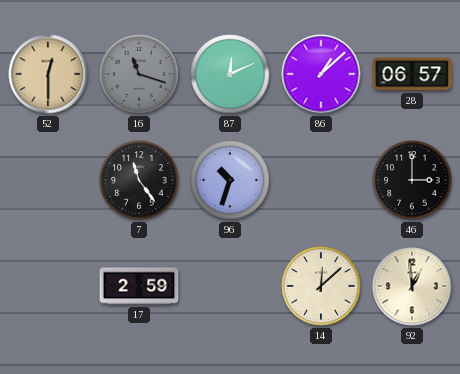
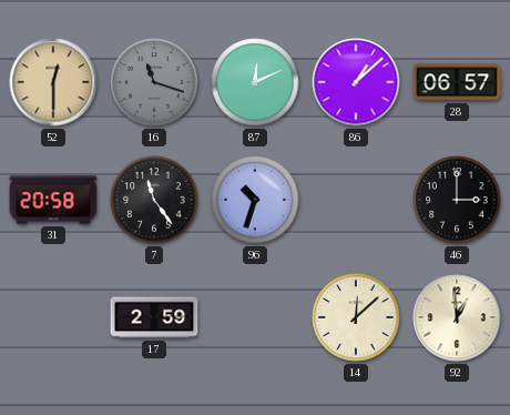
31: none -> 20:58 (53, 200)
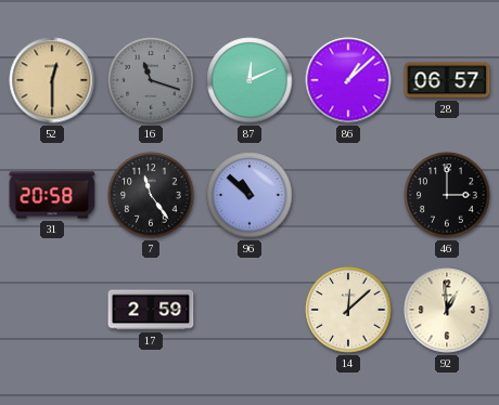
96: 10:33 -> 10:52 (250, 195)
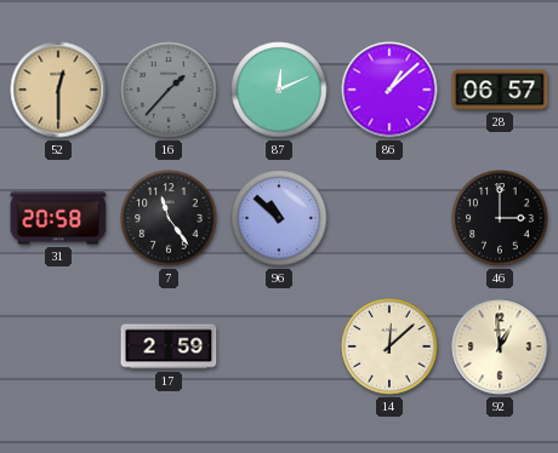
16: 11:18 -> 1:37 (169, 90)
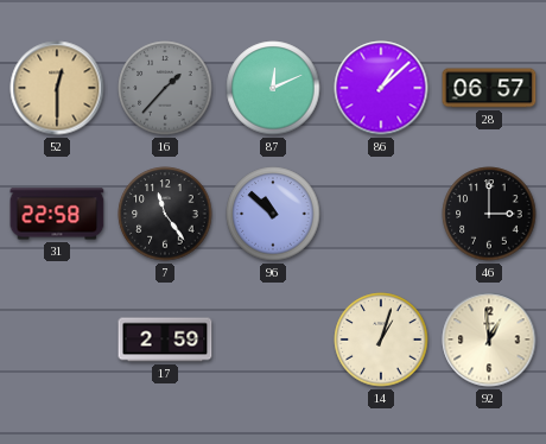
31: 20:58 -> 22:58 (57, 214)
14: 12:08 -> 1:03 (381, 340)
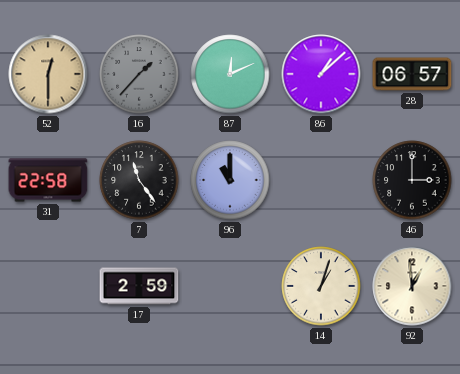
96: 10:52 -> 11:00 (230, 180)
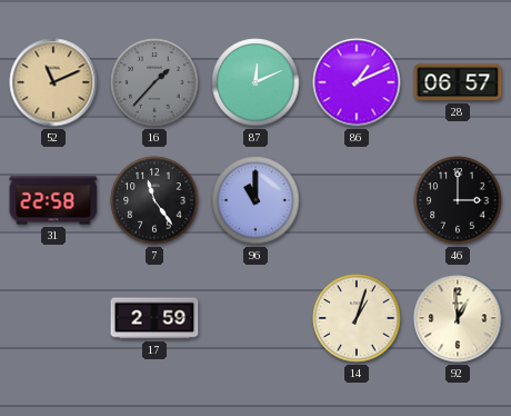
52: 12:30 -> 11:11 (53, 82)
86: 1:08 -> 1:11 (357, 82)
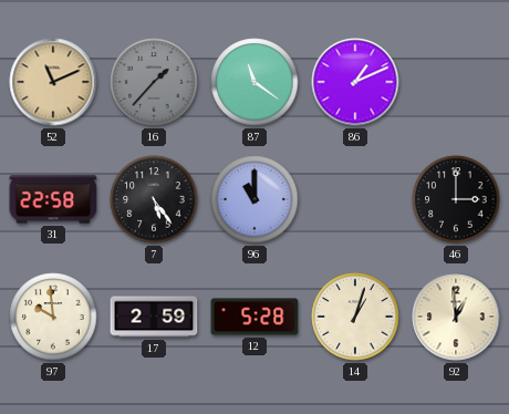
87: 12:11 -> 11:21 (254, 82)
28: 06:57 -> none (458, 82)
7: 11:24 -> 5:24 (154, 199)
97: none -> 9:59 (53, 317)
12: none -> 5:28 (254, 317)
